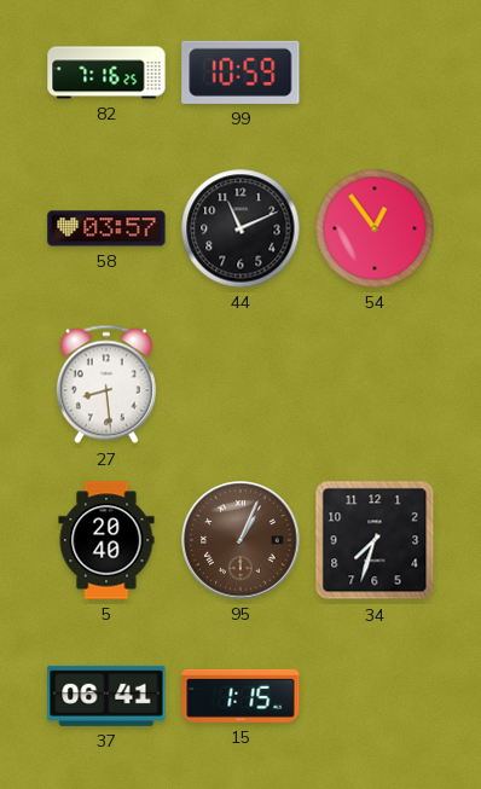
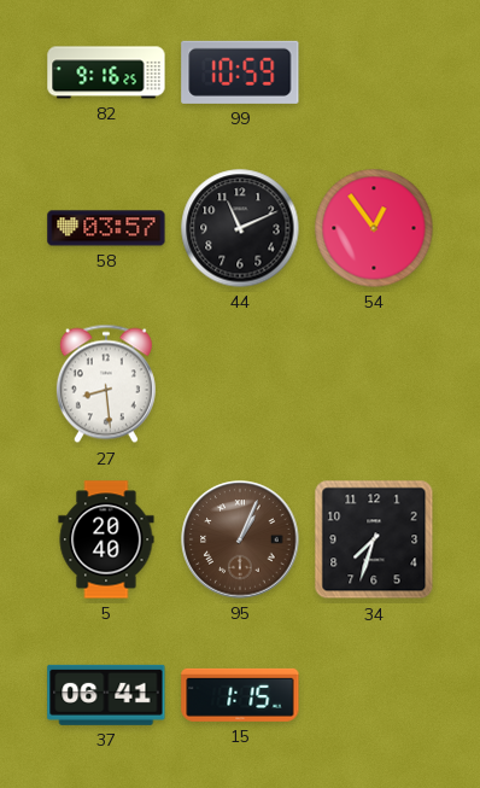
82: 7:16 -> 9:16 (106, 72)
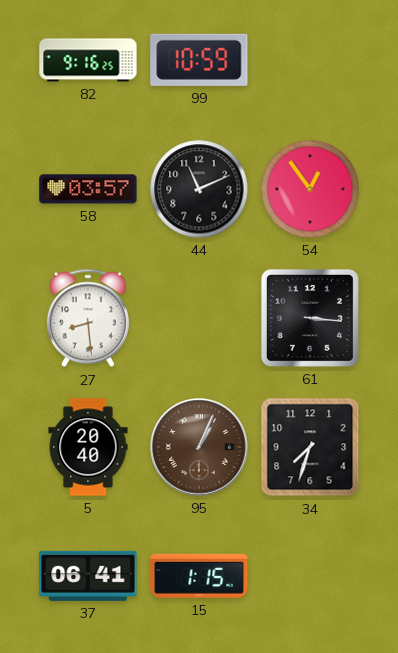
61: none -> 3:16 (310, 318)
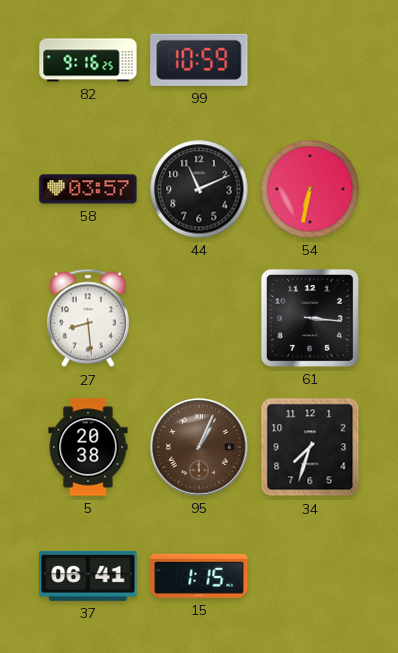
54: 12:54 -> 6:32 (310, 189)
5: 20:40 -> 20:38 (88, 447)
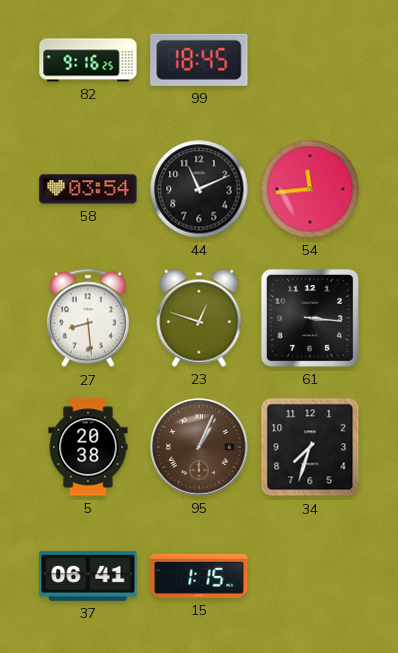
99: 10:59 -> 18:45 (199, 60)
58: 03:57 -> 03:54 (88, 189)
54: 6:32 -> 11:44 (310, 189)
23: none -> 12:48 (199, 318)
